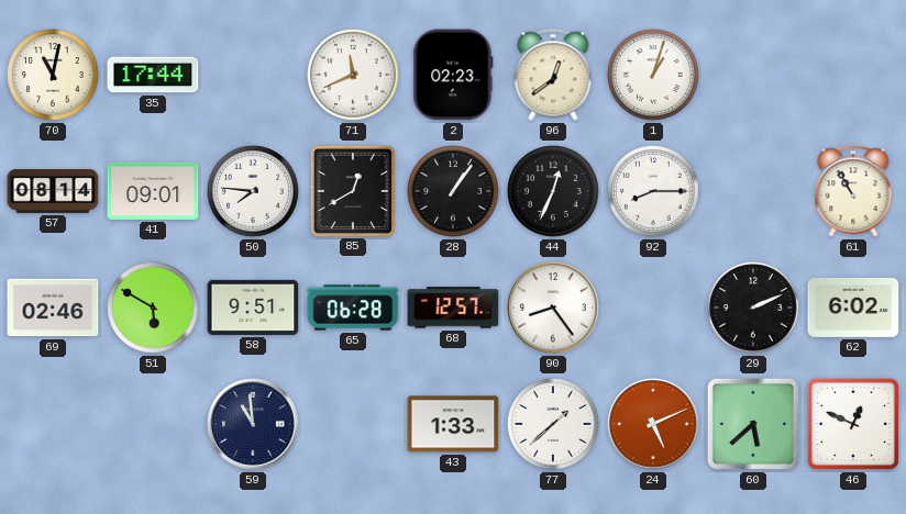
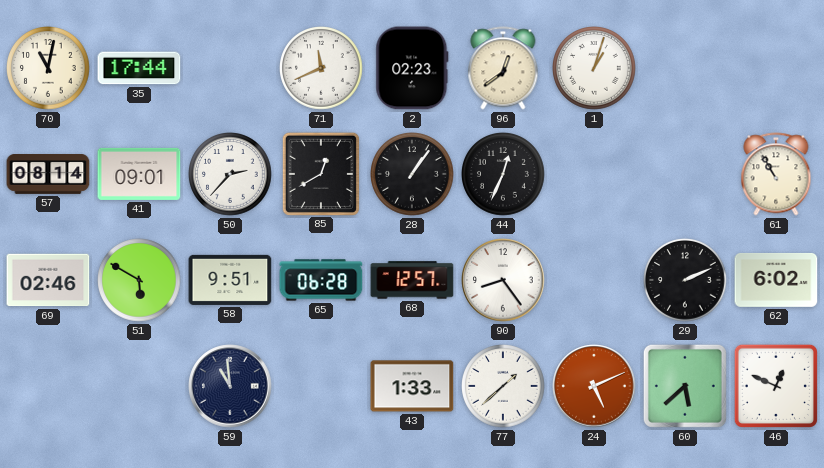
50: 7:46 -> 2:37 (230, 174)
92: 8:15 -> none (653, 191)
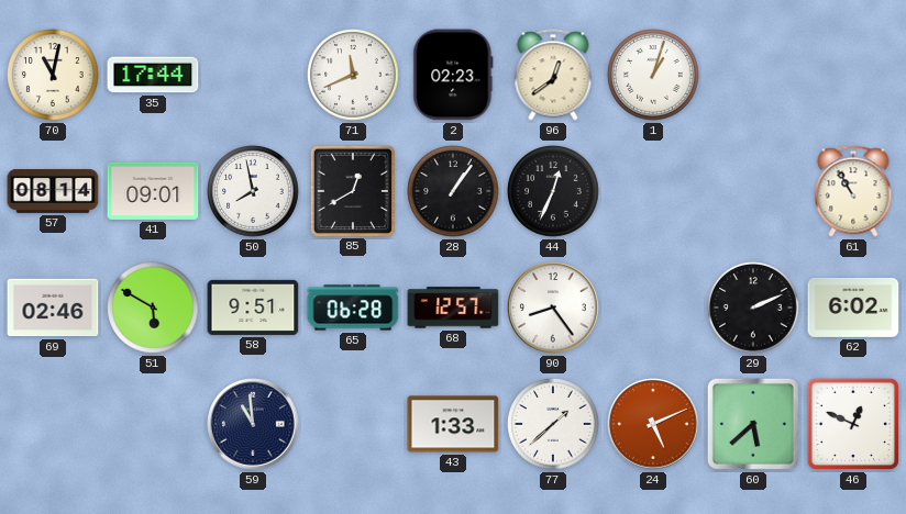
50: 2:37 -> 7:58 (253, 191)
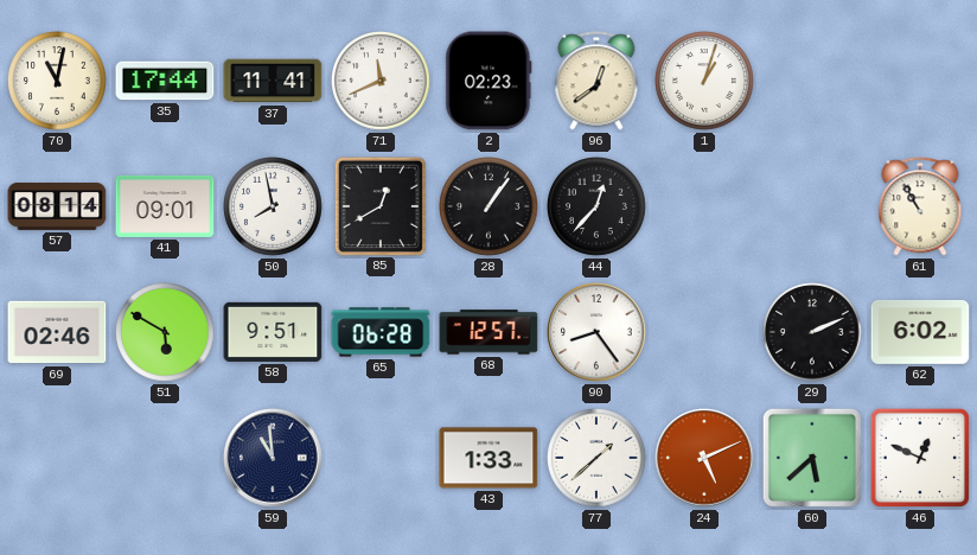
37: none -> 11:41 (273, 81)
44: 12:34 -> 12:37 (596, 206)
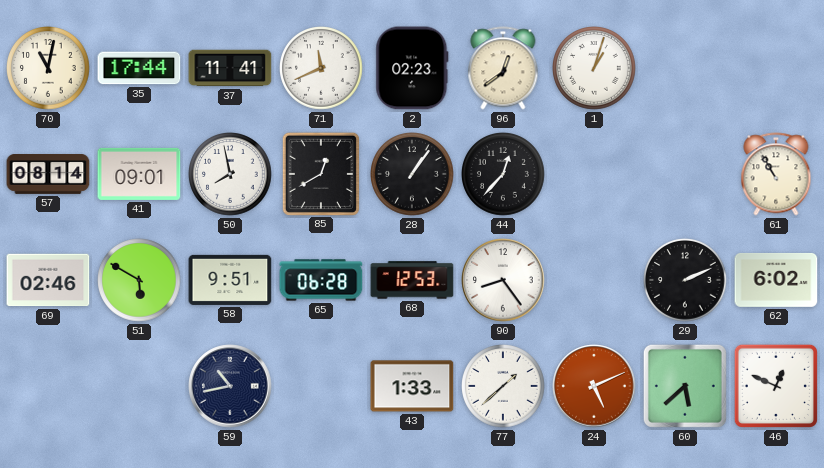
68: 12:57 -> 12:53 (412, 280)
59: 10:59 -> 10:43 (230, 386)
